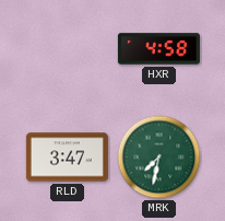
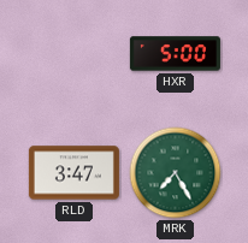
HXR: 4:58 -> 5:00 (175, 54)
MRK: 7:32 -> 7:25 (176, 173)
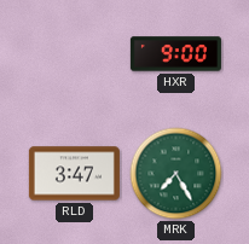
HXR: 5:00 -> 9:00 (175, 54)
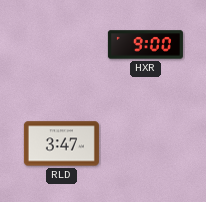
MRK: 7:25 -> none (176, 174)
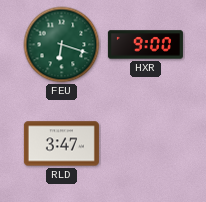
FEU: none -> 6:18 (62, 45)
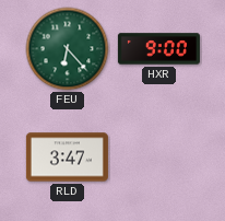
FEU: 6:18 -> 6:23 (68, 49)
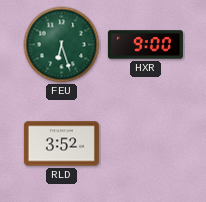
FEU: 6:23 -> 6:27 (62, 45)
RLD: 3:47 -> 3:52 (61, 144)
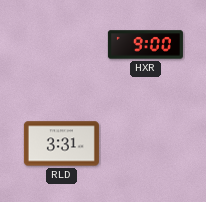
FEU: 6:27 -> none (62, 45)
RLD: 3:52 -> 3:31 (61, 144)
